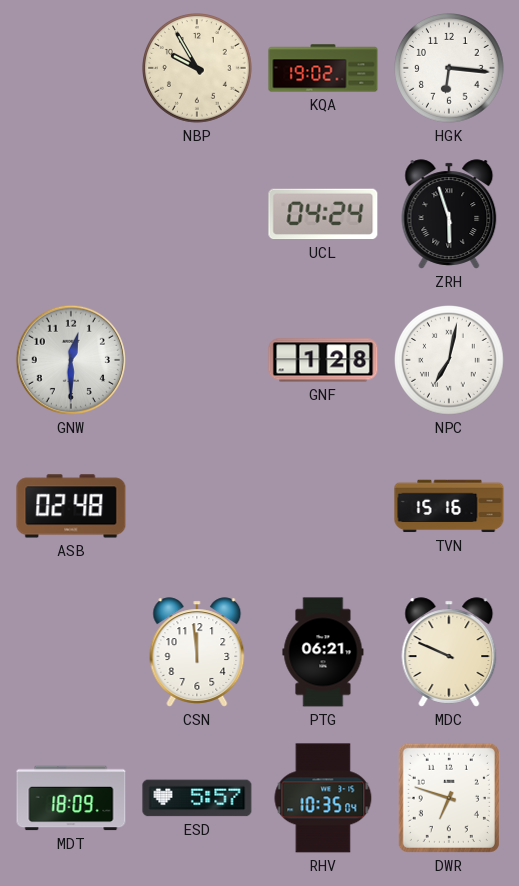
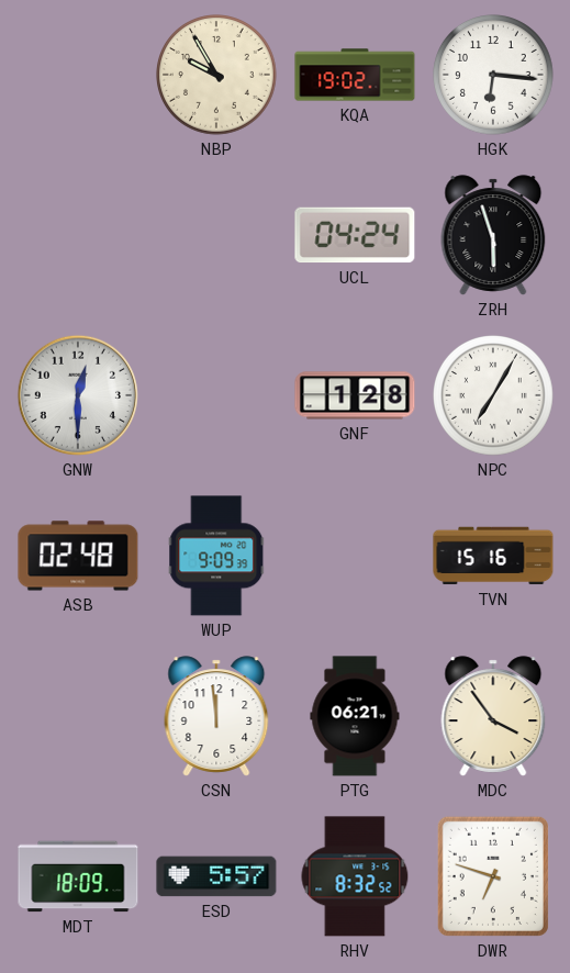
NPC: 7:02 -> 7:05 (494, 396)
WUP: none -> 9:09 (216, 556)
MDC: 9:49 -> 3:54 (493, 716)
RHV: 10:35 -> 8:32 (355, 876)
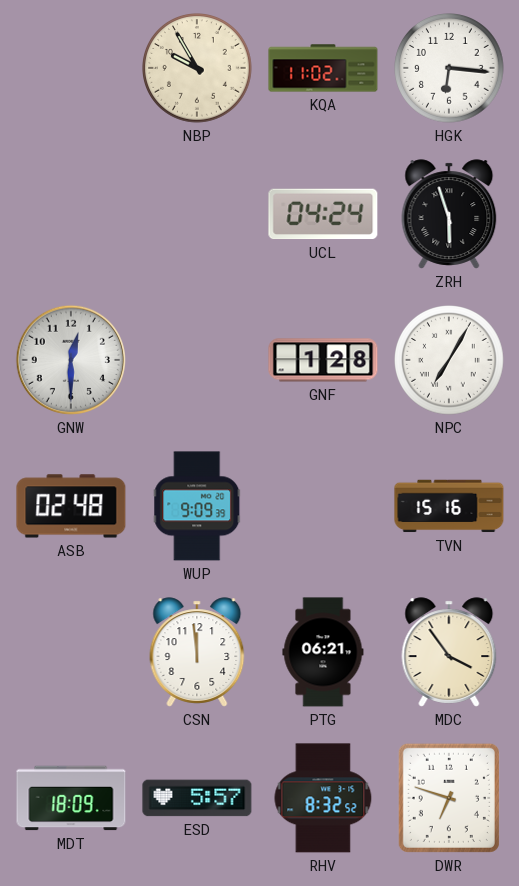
KQA: 19:02 -> 11:02 (323, 68)
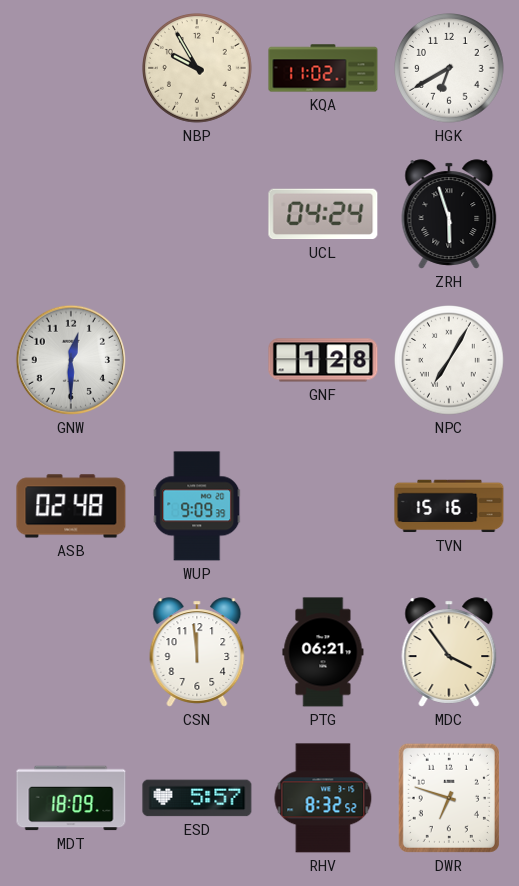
HGK: 6:16 -> 6:40 (450, 69)
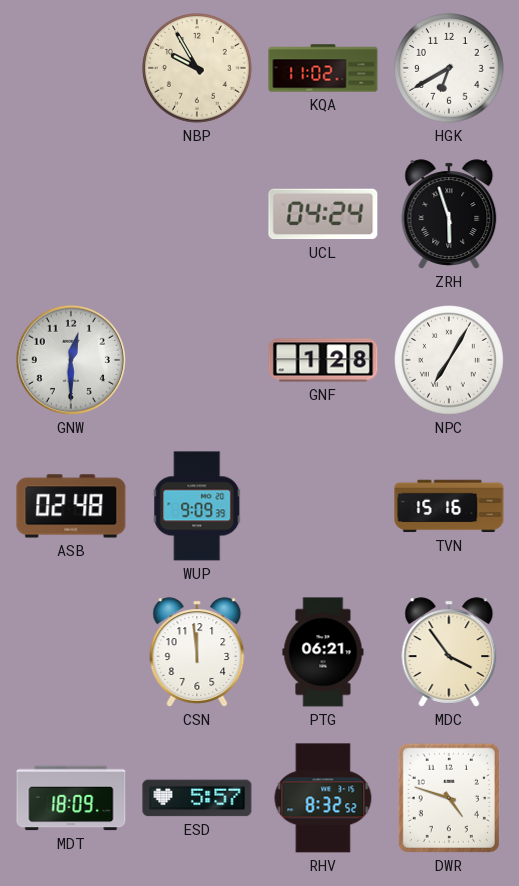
DWR: 6:48 -> 4:48 (449, 798)
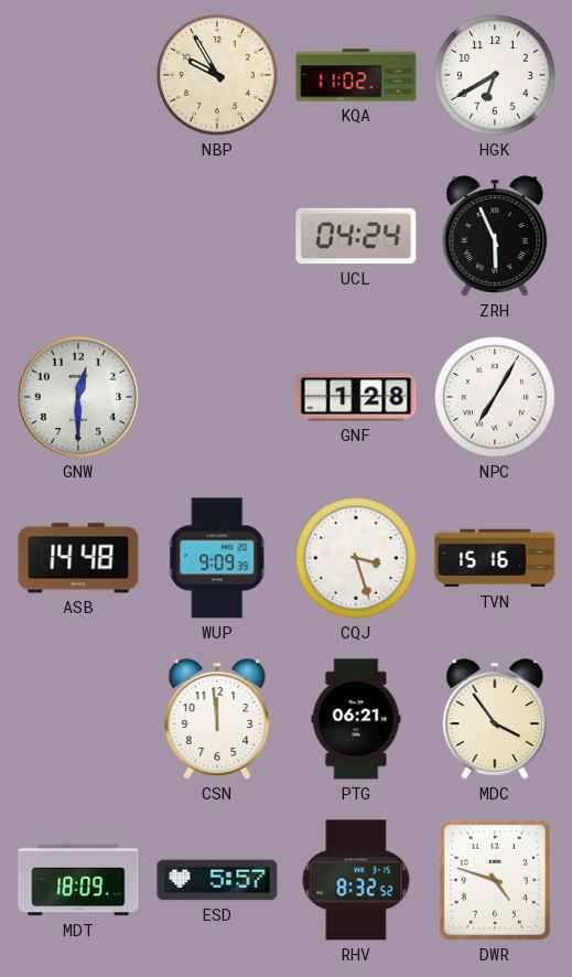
ZRH: 5:57 -> 5:56 (495, 236)
ASB: 02:48 -> 14:48 (78, 558)
CQJ: none -> 3:27 (357, 559)
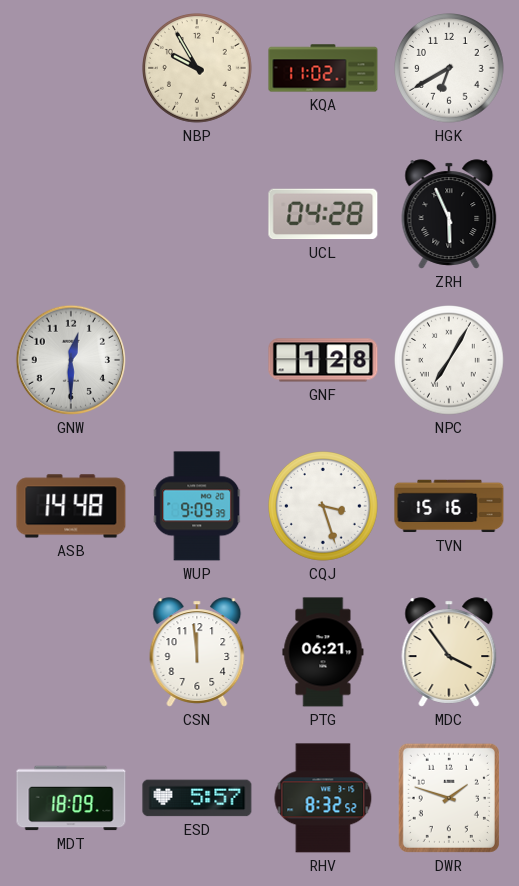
UCL: 04:24 -> 04:28 (323, 214)
DWR: 4:48 -> 1:48 (449, 798)
